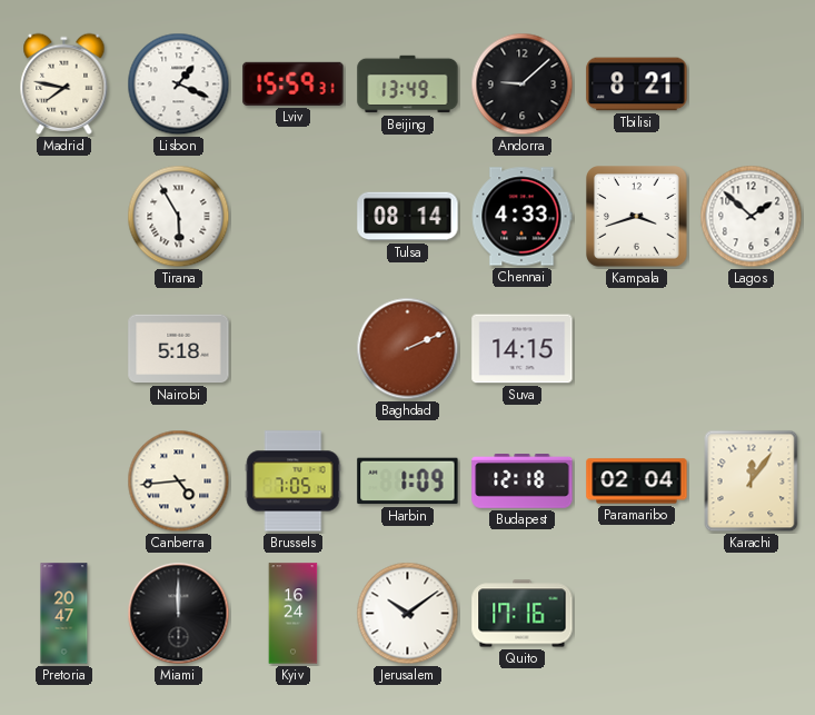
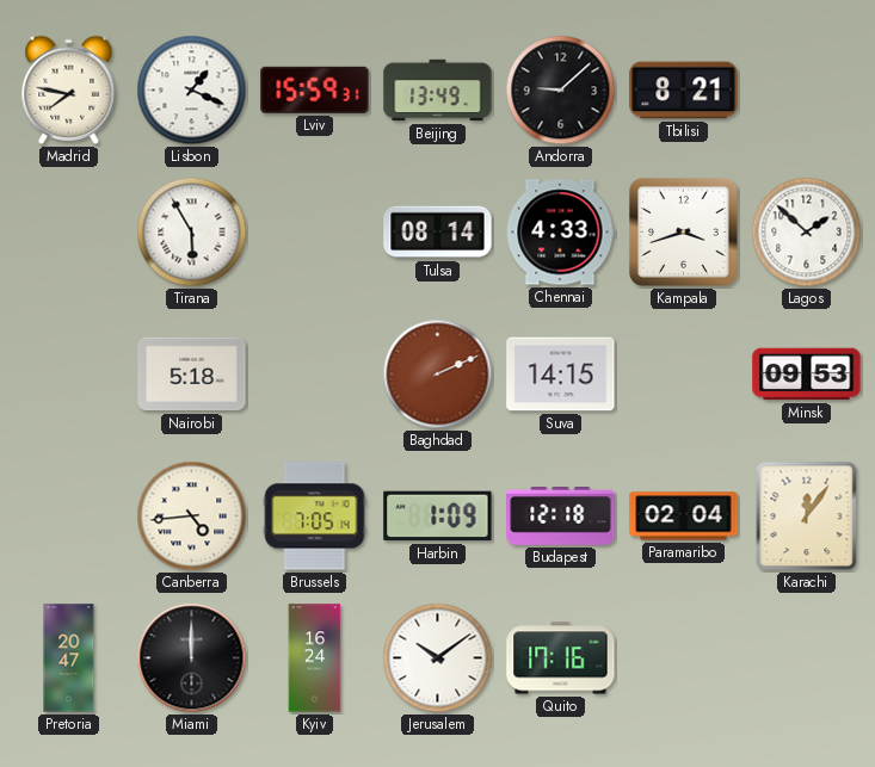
Minsk: none -> 09:53 (807, 375)
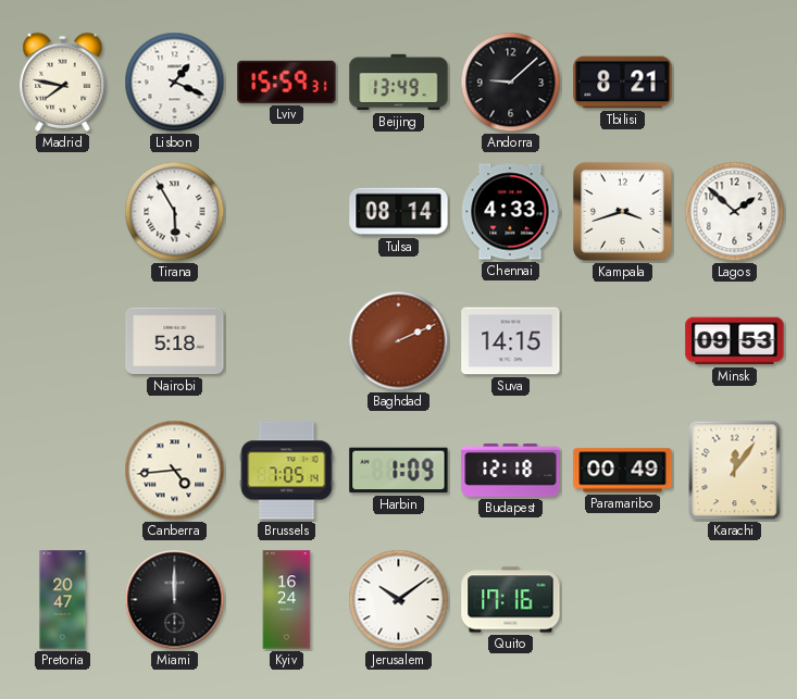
Paramaribo: 02:04 -> 00:49 (623, 471)
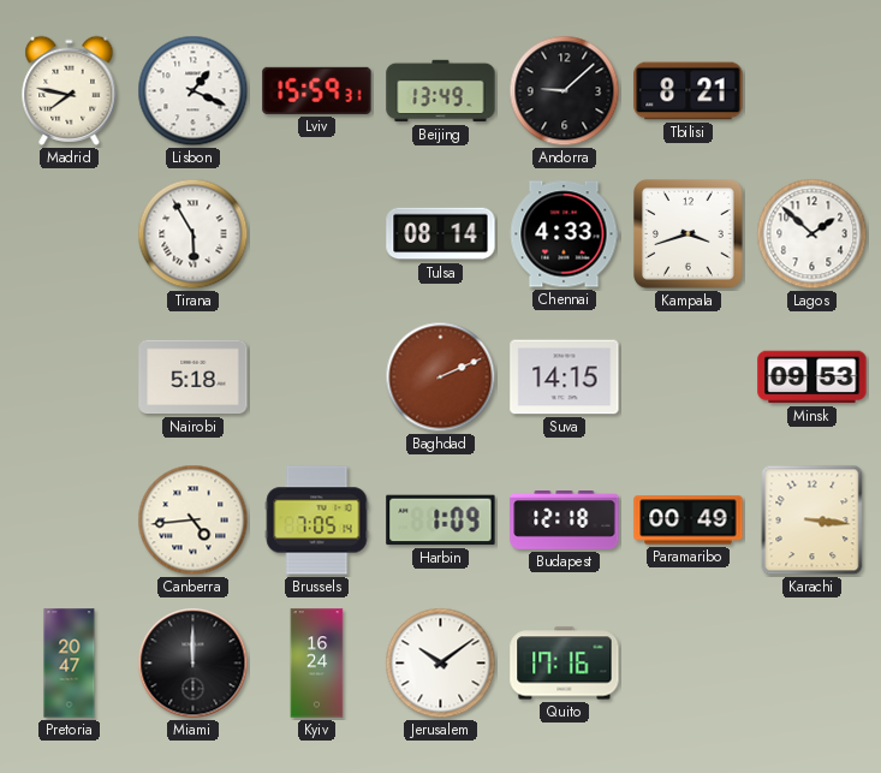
Karachi: 12:06 -> 3:16 (812, 521)
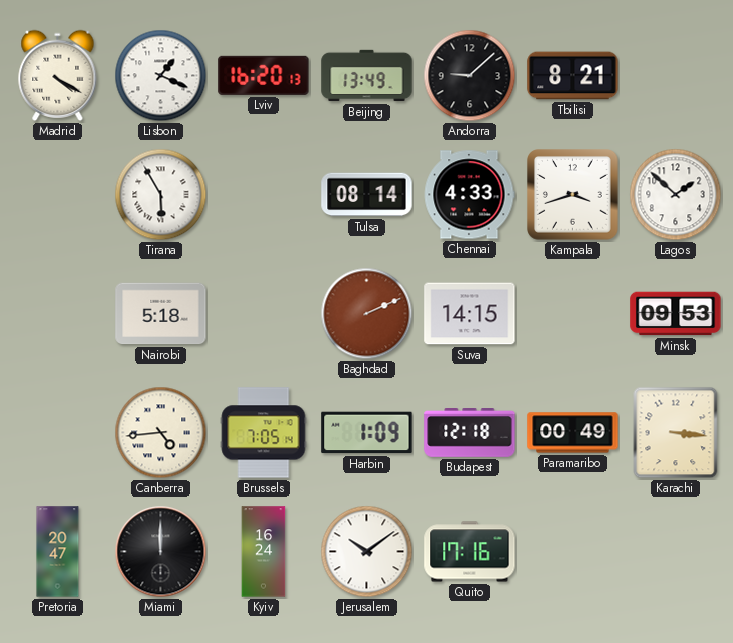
Madrid: 7:47 -> 4:20 (58, 75)
Lviv: 15:59 -> 16:20 (264, 75)
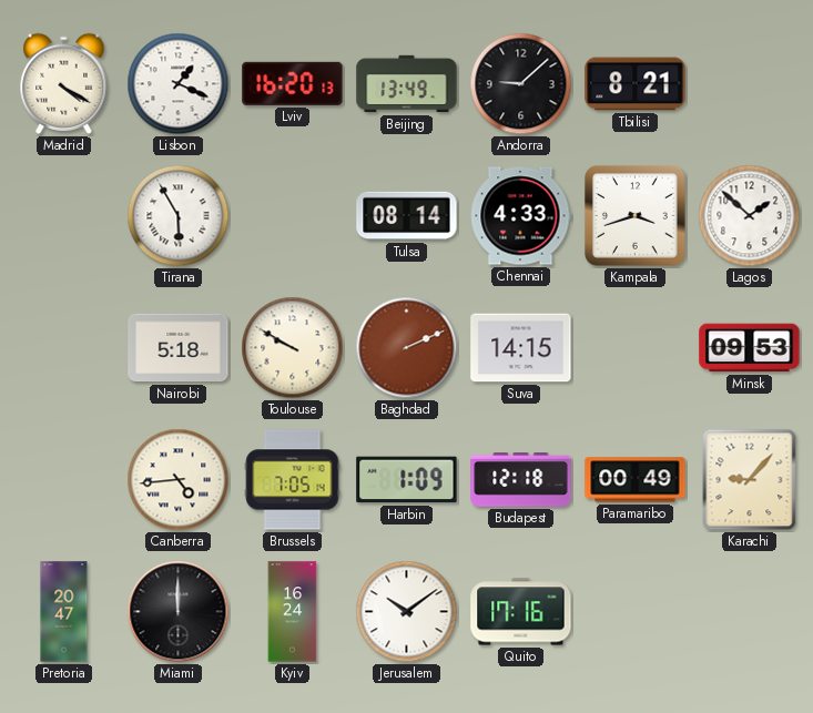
Toulouse: none -> 9:50 (293, 348)
Karachi: 3:16 -> 9:07 (750, 480)
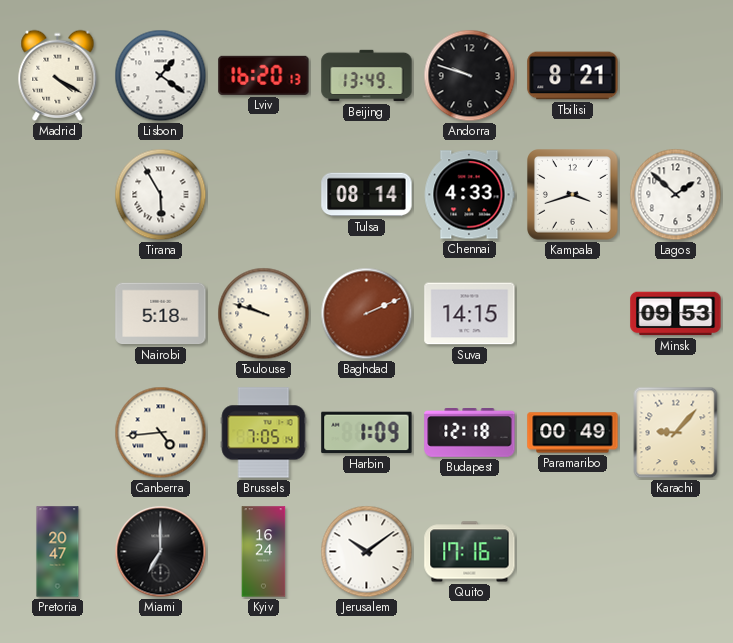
Lisbon: 1:19 -> 1:21 (161, 76)
Andorra: 9:08 -> 9:48 (470, 76)
Toulouse: 9:50 -> 9:48 (264, 314)
Miami: 12:00 -> 7:00 (161, 552)
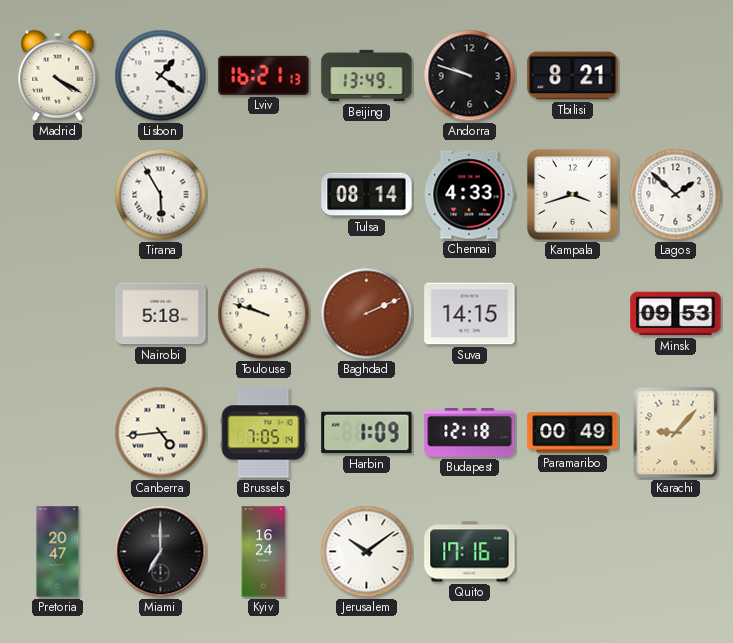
Lviv: 16:20 -> 16:21 (264, 75)
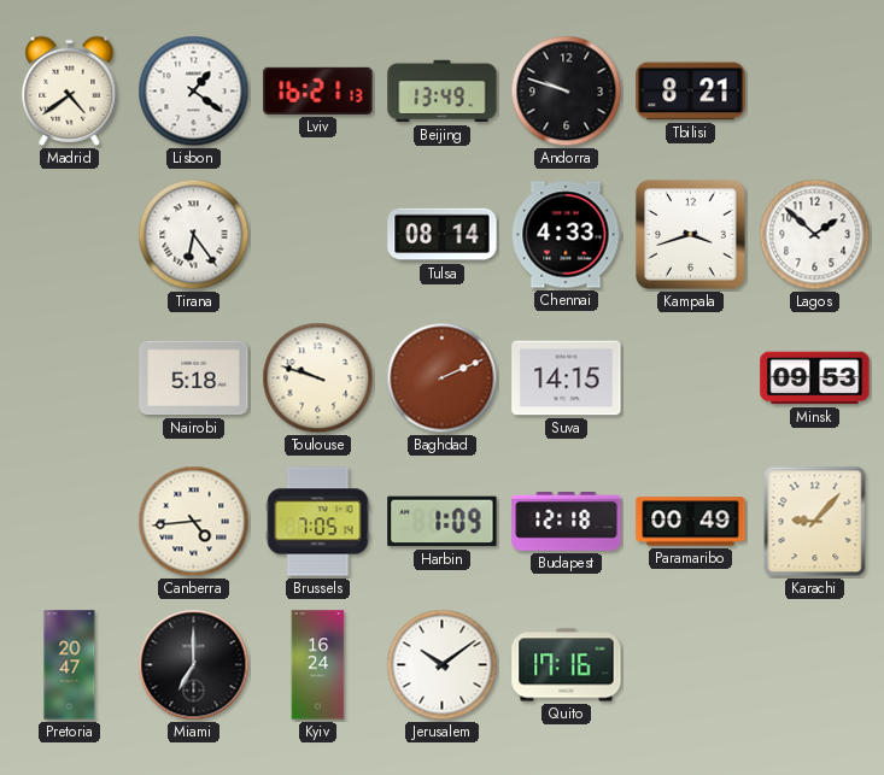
Madrid: 4:20 -> 4:39 (70, 90)
Tirana: 5:55 -> 6:24 (194, 235)
